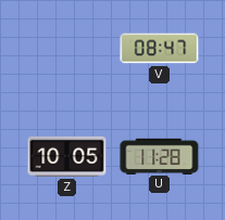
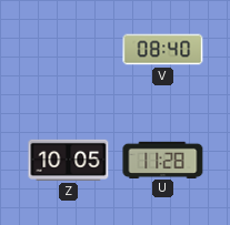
V: 08:47 -> 08:40 (163, 50)
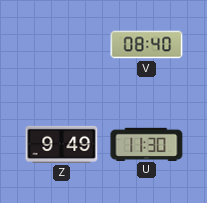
Z: 10:05 -> 9:49 (62, 144)
U: 11:28 -> 11:30 (147, 144)
